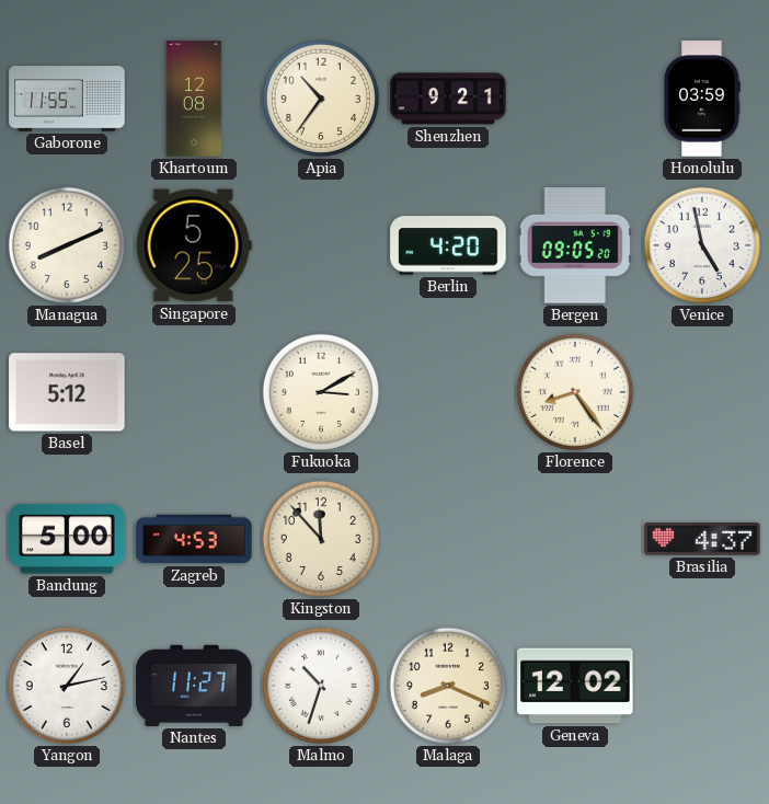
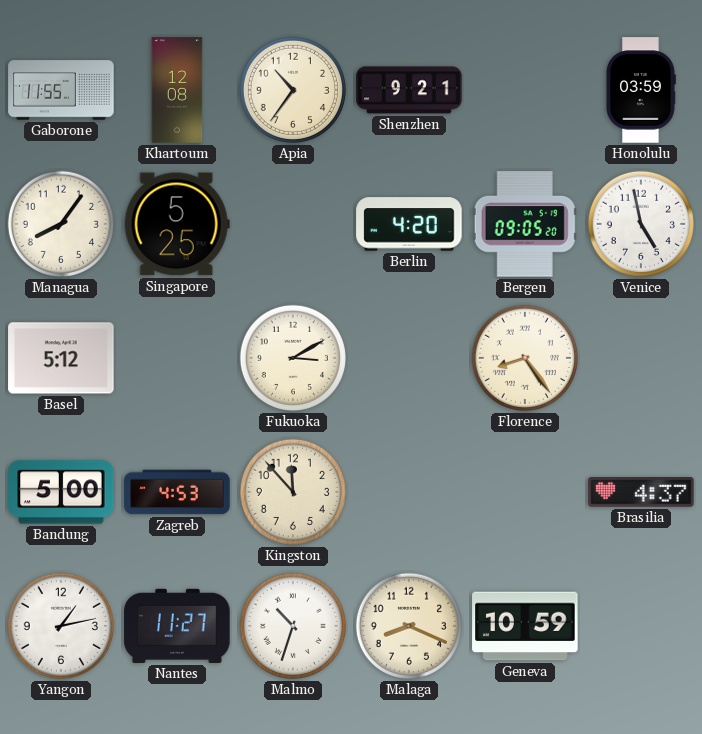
Managua: 8:11 -> 8:06 (61, 224)
Geneva: 12:02 -> 10:59 (525, 626)
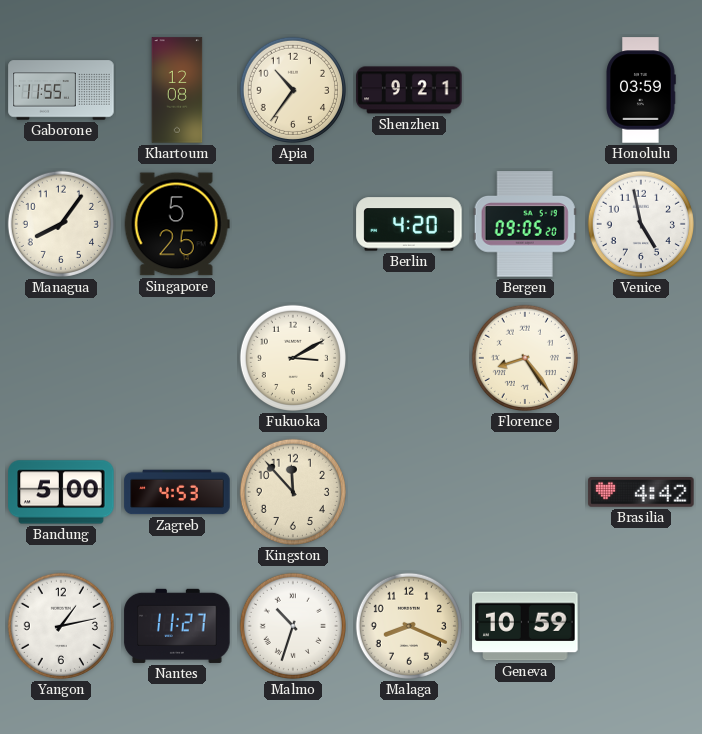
Basel: 5:12 -> none (61, 358)
Brasilia: 4:37 -> 4:42 (641, 493)
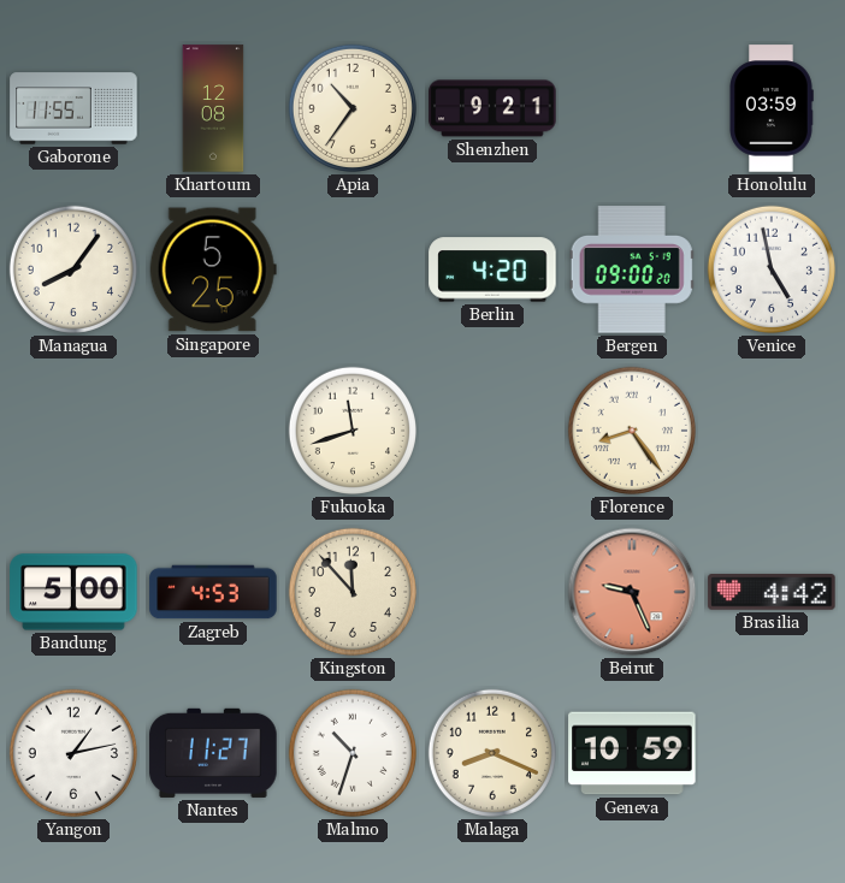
Bergen: 09:05 -> 09:00 (632, 269)
Fukuoka: 3:10 -> 11:42 (353, 431)
Beirut: none -> 9:26 (632, 592)
